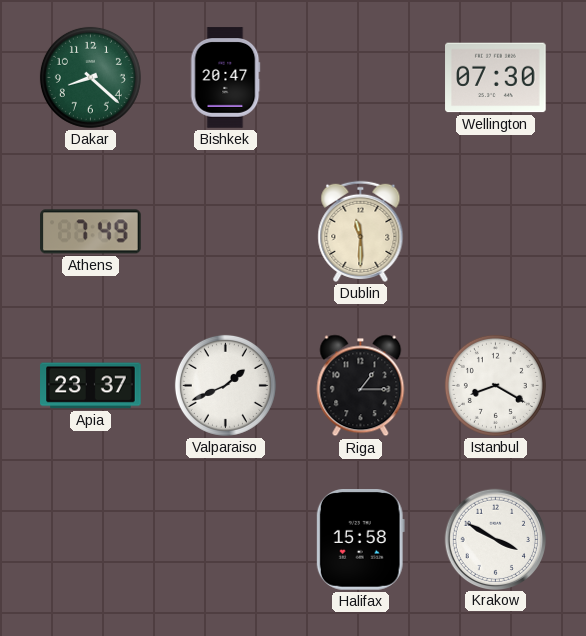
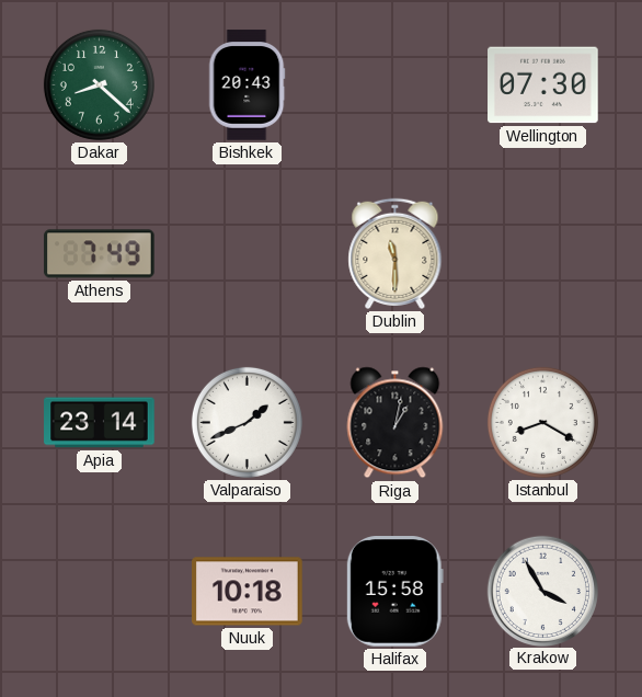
Bishkek: 20:47 -> 20:43 (247, 85)
Apia: 23:37 -> 23:14 (100, 423)
Riga: 1:15 -> 1:02 (395, 423)
Nuuk: none -> 10:18 (248, 592)
Krakow: 3:50 -> 3:55 (542, 591)
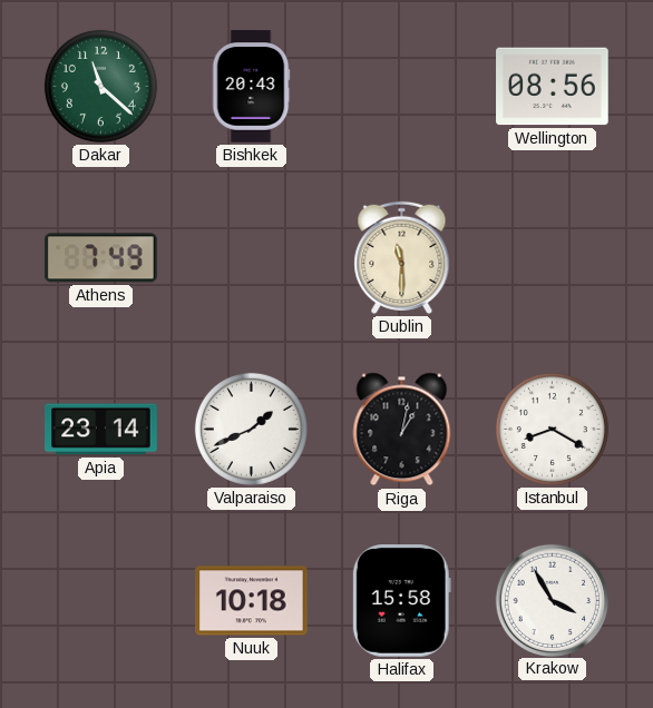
Dakar: 8:22 -> 11:22 (100, 86)
Wellington: 07:30 -> 08:56 (553, 87)
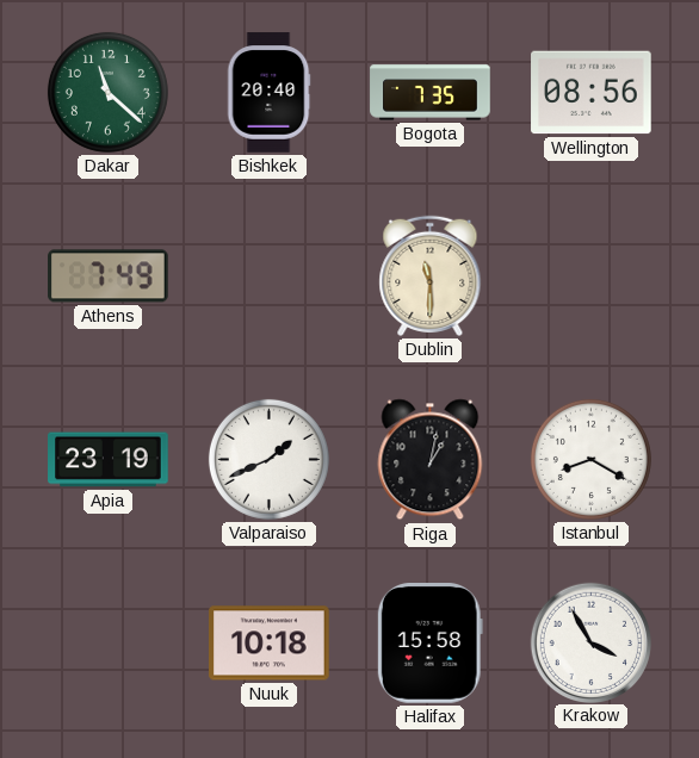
Bishkek: 20:43 -> 20:40 (268, 93)
Bogota: none -> 7:35 (431, 93)
Apia: 23:14 -> 23:19 (109, 460)
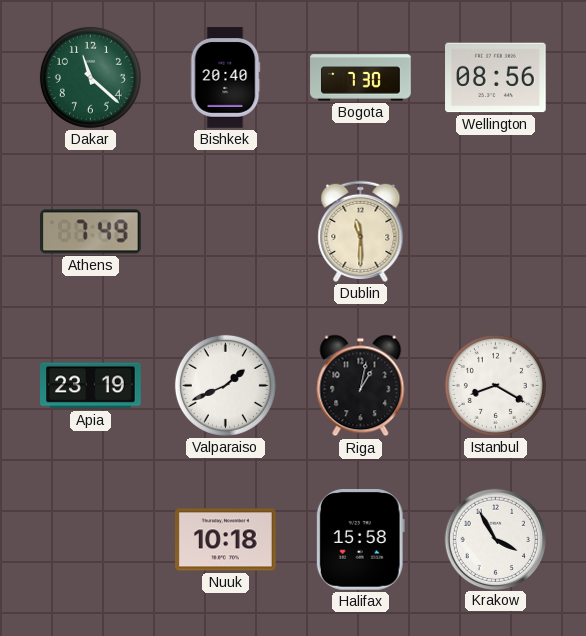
Bogota: 7:35 -> 7:30 (361, 78)
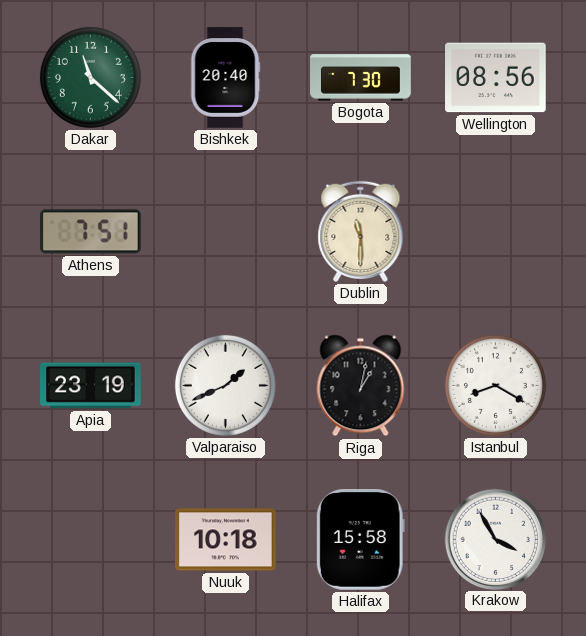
Athens: 7:49 -> 7:51 (91, 232)
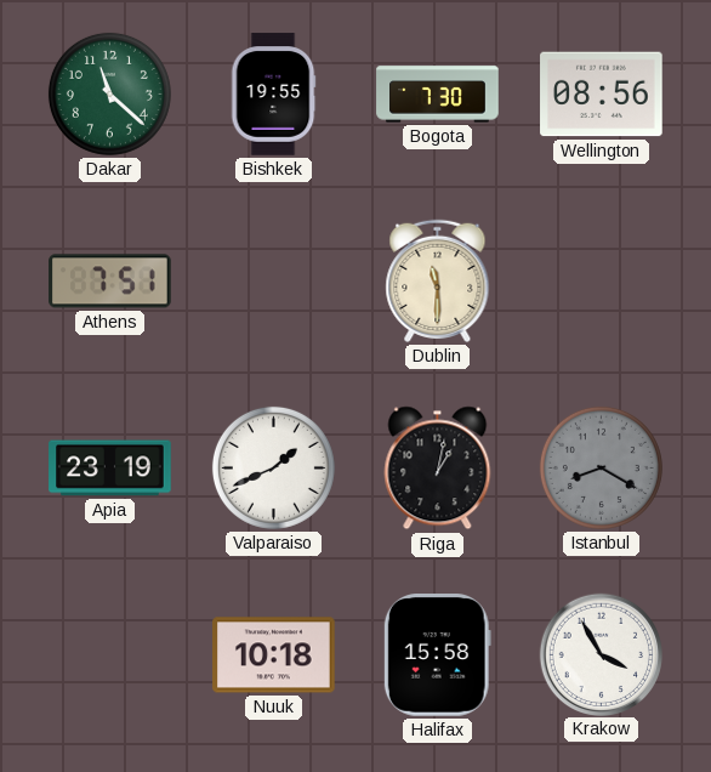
Bishkek: 20:40 -> 19:55 (273, 95)
Istanbul dial: white -> grey (601, 467)
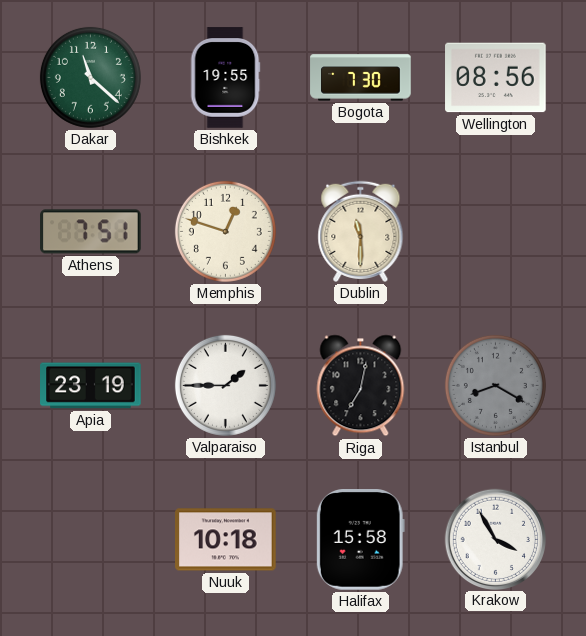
Memphis: none -> 12:48 (225, 231)
Valparaiso: 1:41 -> 1:45 (225, 385)
Riga: 1:02 -> 7:02 (361, 386)
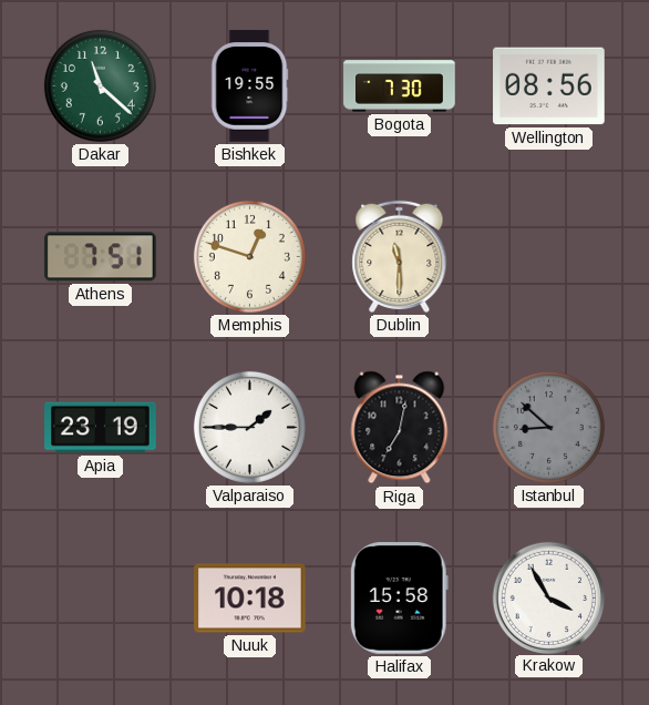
Istanbul: 8:20 -> 8:52 (548, 427)
